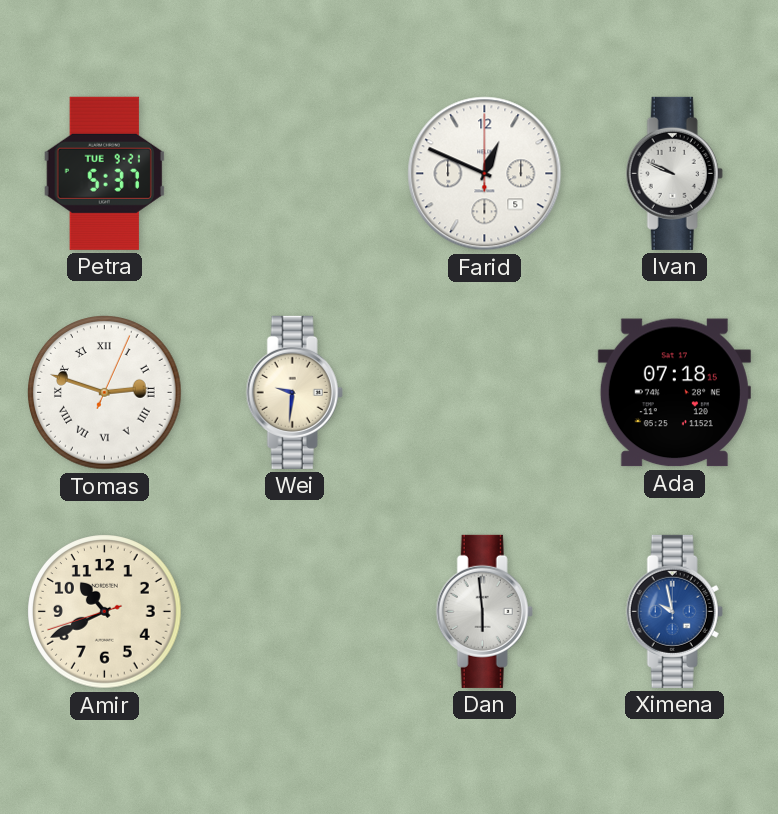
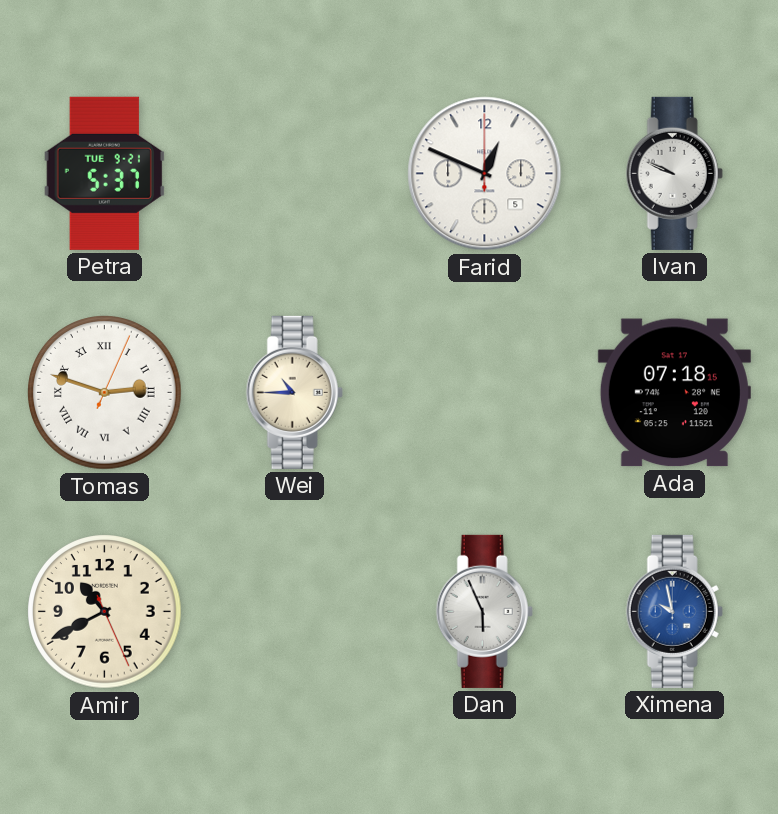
Wei: 9:31 -> 10:45 (294, 392)
Amir: 10:40:42 -> 10:40:26 (105, 612)
Dan: 5:59 -> 5:56 (484, 611)
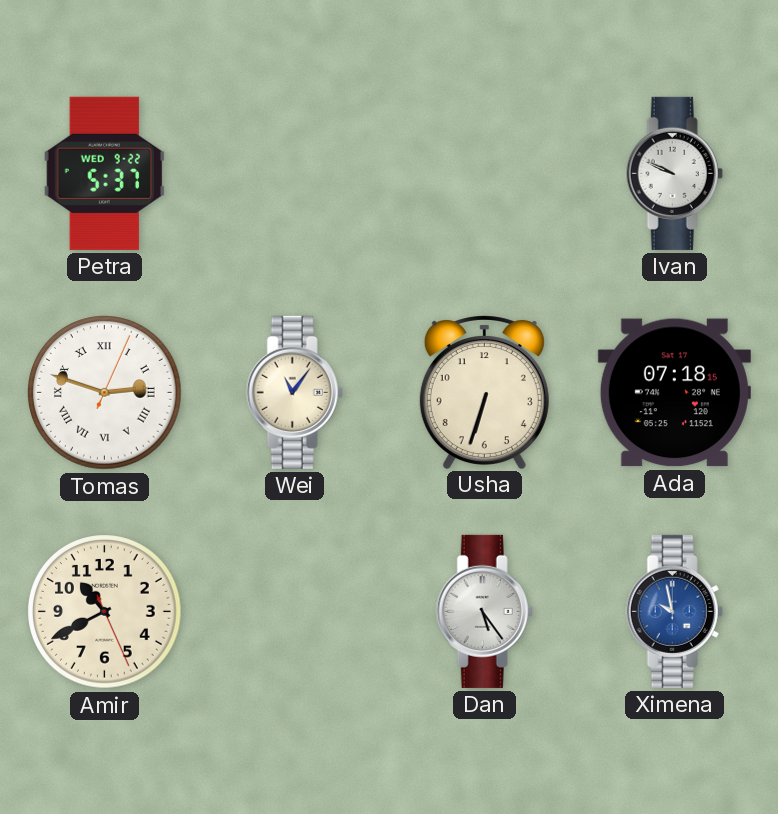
Petra date: TUE 9-21 -> WED 9-22 (104, 173)
Farid: 12:49 -> none (485, 174)
Wei: 10:45 -> 11:06 (294, 392)
Usha: none -> 6:33 (484, 392)
Dan: 5:56 -> 5:24 (484, 611)
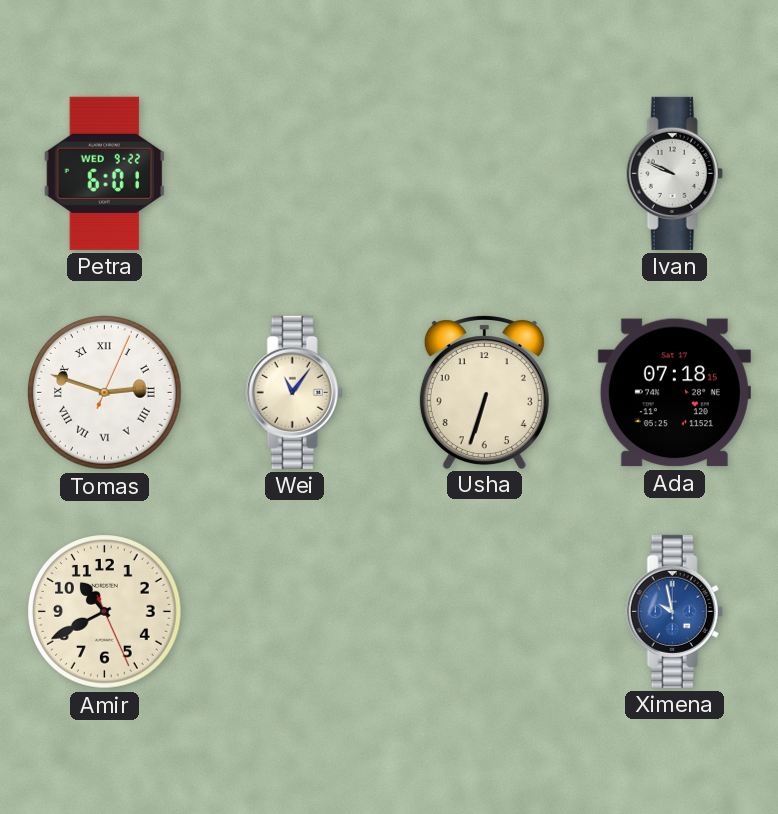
Petra: 5:37 -> 6:01 (104, 173)
Dan: 5:24 -> none (484, 611)
